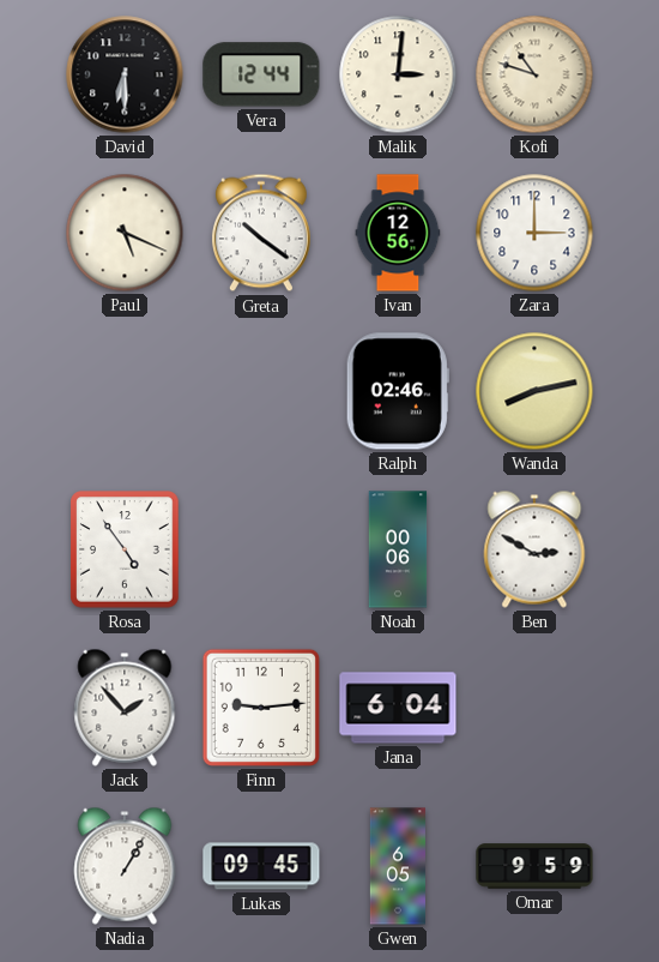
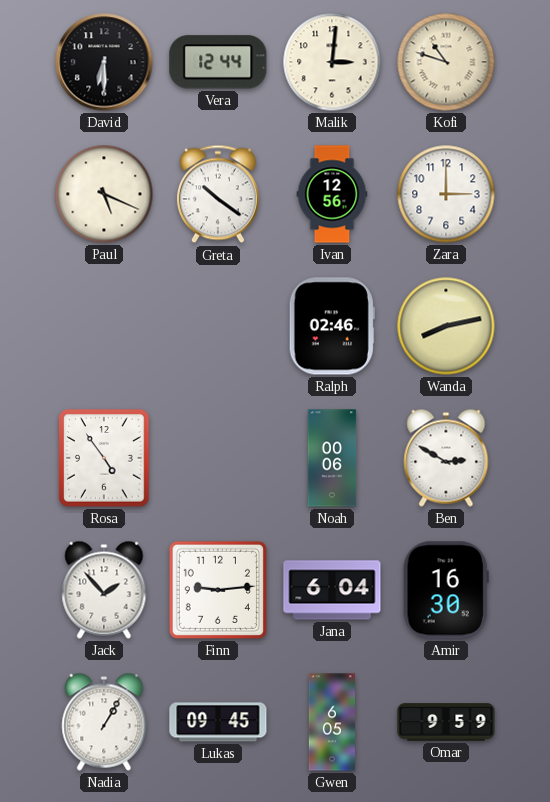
Amir: none -> 16:30 (446, 590)
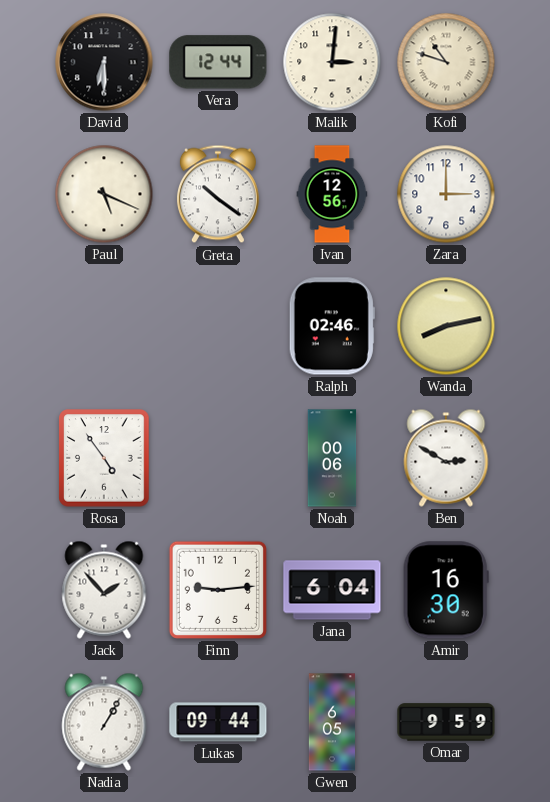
Lukas: 09:45 -> 09:44 (218, 722)
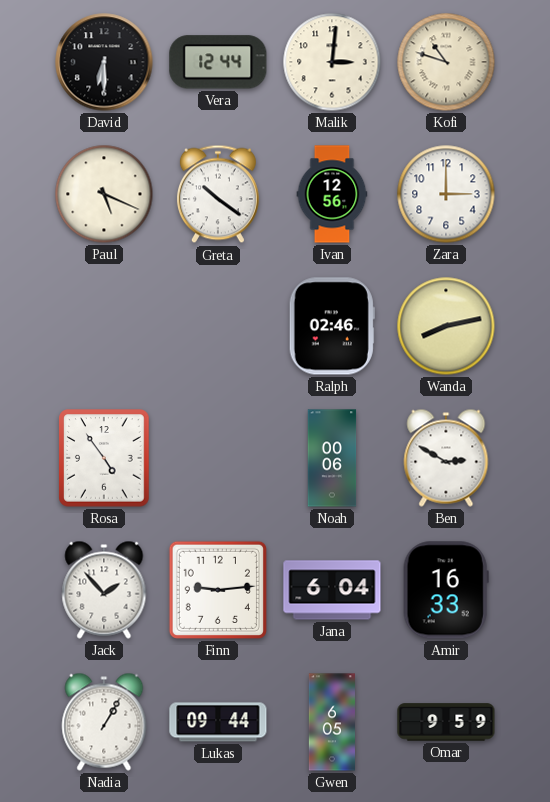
Amir: 16:30 -> 16:33 (446, 590)
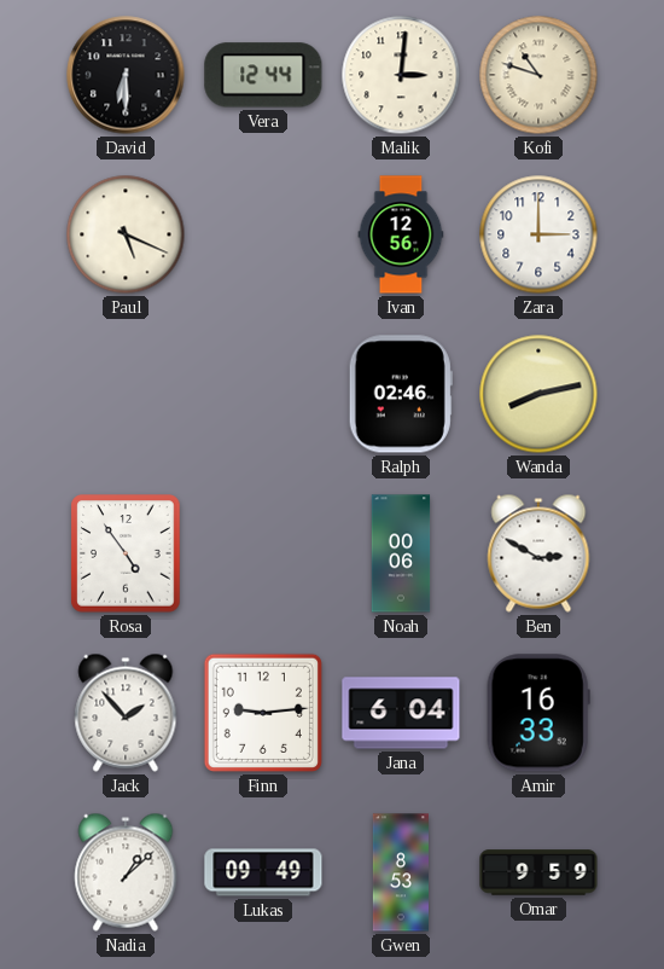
Greta: 10:21 -> none (218, 194)
Nadia: 1:05 -> 1:08 (126, 872)
Lukas: 09:44 -> 09:49 (263, 872)
Gwen: 6:05 -> 8:53 (400, 872)
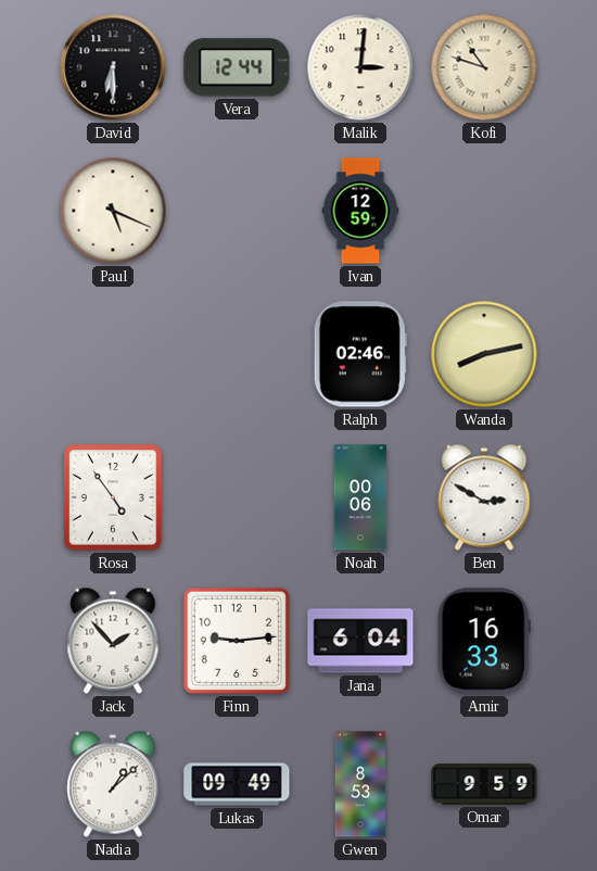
Ivan: 12:56 -> 12:59 (360, 211)
Zara: 3:00 -> none (538, 234)
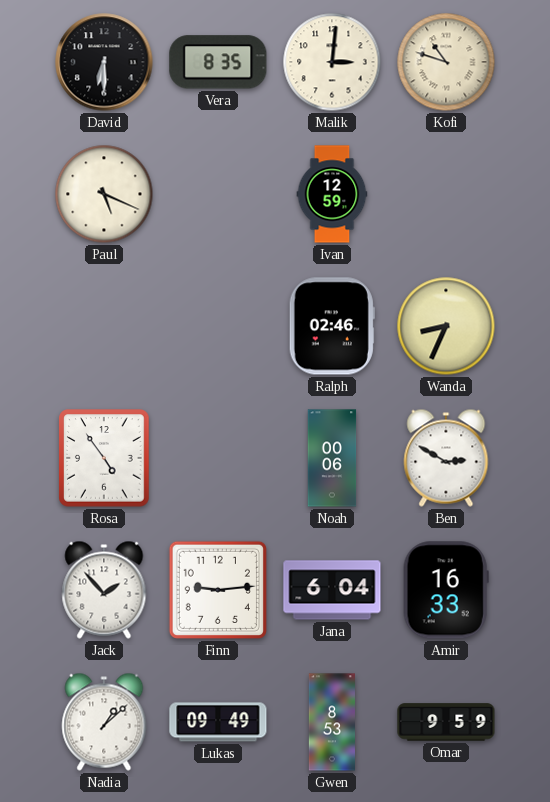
Vera: 12:44 -> 8:35 (218, 62)
Wanda: 8:13 -> 8:34 (446, 326)
